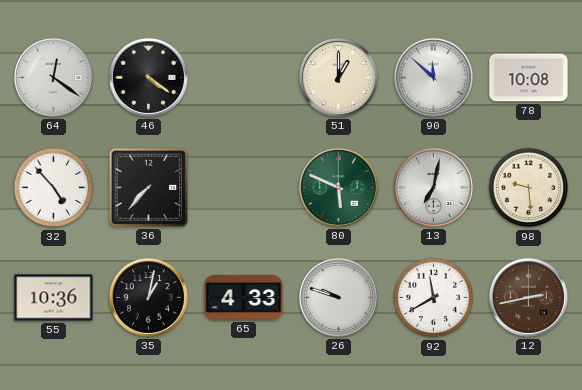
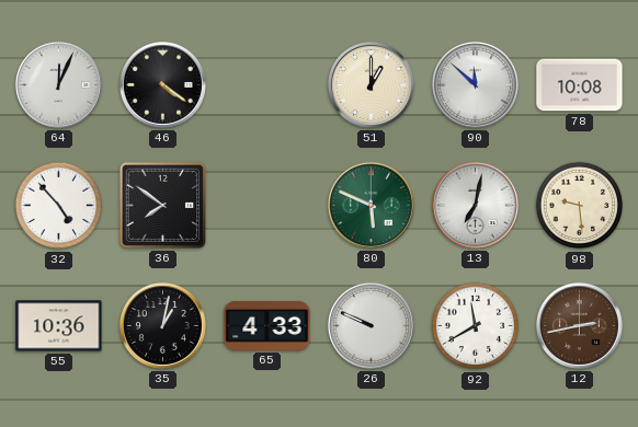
64: 12:21 -> 12:04 (58, 84)
36: 7:37 -> 7:51 (162, 205)
26: 9:48 -> 9:49 (371, 325)
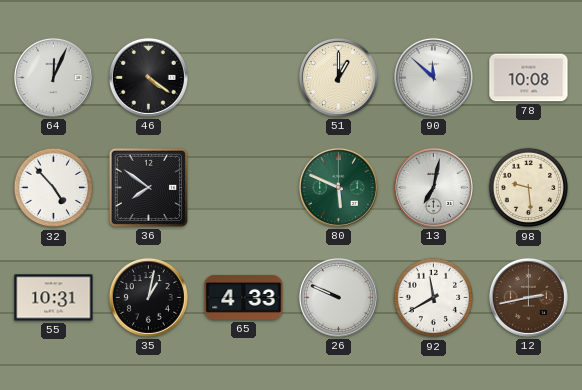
55: 10:36 -> 10:31 (54, 298)
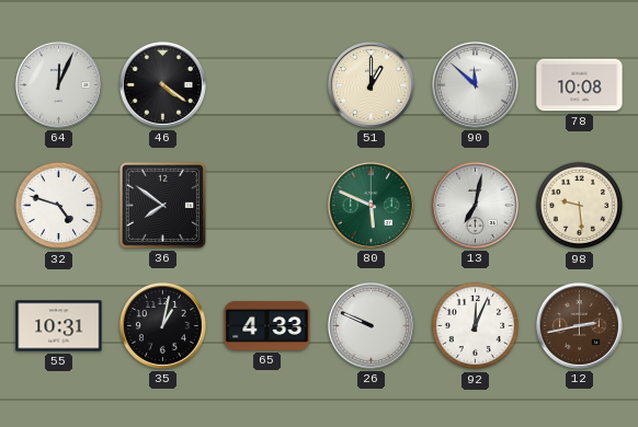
32: 4:53 -> 4:48 (59, 206)
92: 11:40 -> 12:04 (476, 326)
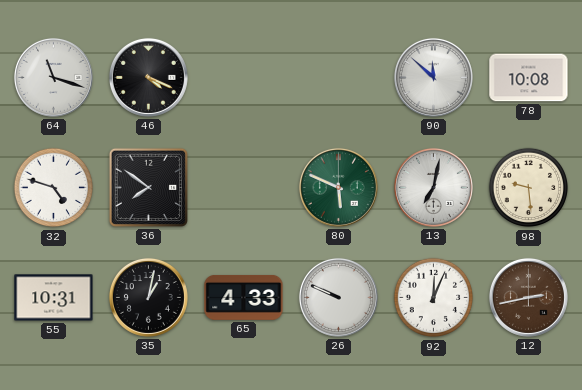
64: 12:04 -> 11:18 (53, 77)
46: 4:21 -> 4:19 (148, 77)
51: 1:00 -> none (371, 84)
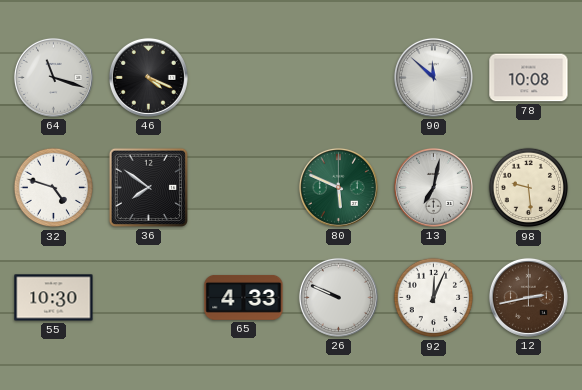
55: 10:31 -> 10:30 (54, 298)
35: 1:02 -> none (148, 297)
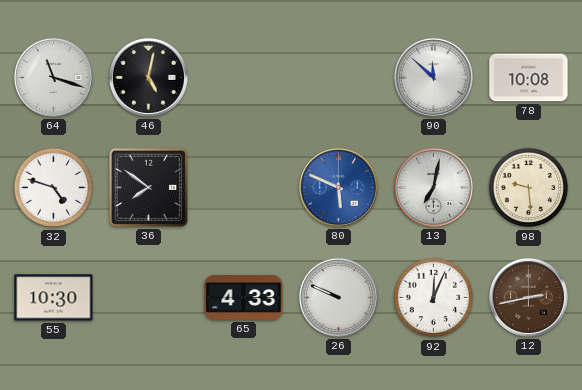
46: 4:19 -> 5:02 (148, 77)
80 dial: green -> blue (338, 187)
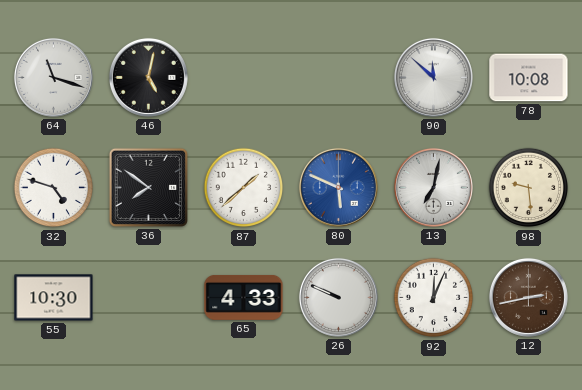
87: none -> 1:38 (244, 188)
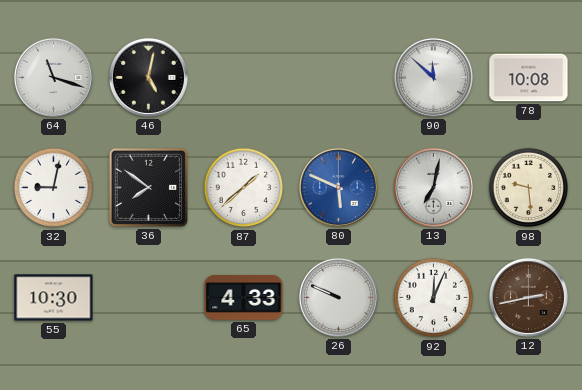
32: 4:48 -> 9:02 (54, 188)
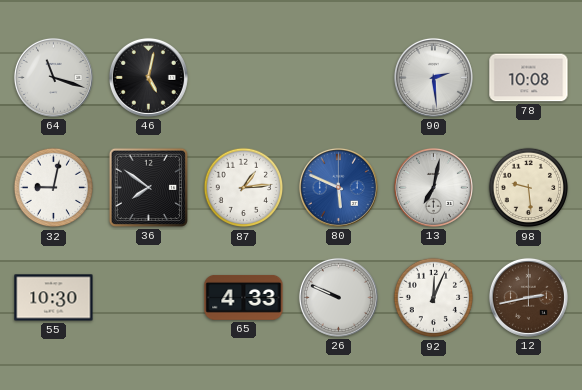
90: 11:52 -> 2:29 (433, 77)
87: 1:38 -> 1:14 (244, 188)
